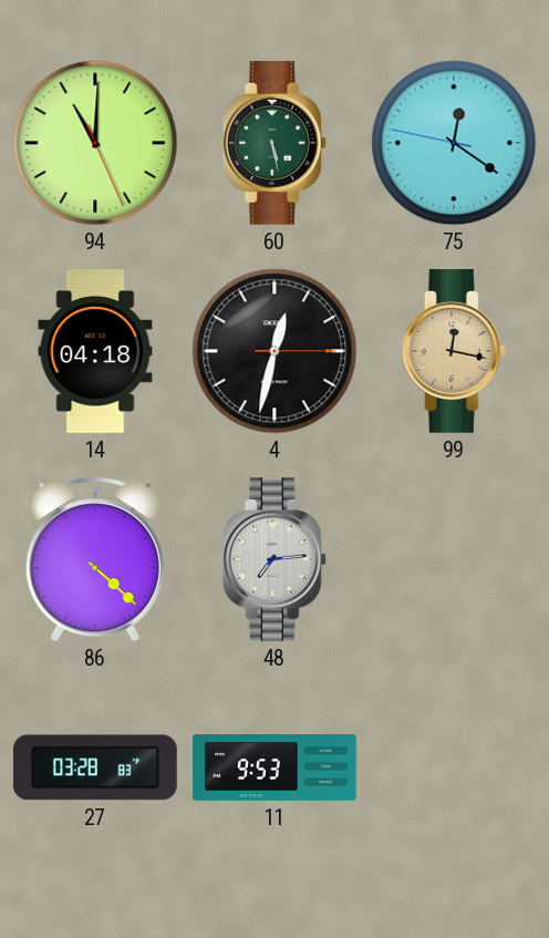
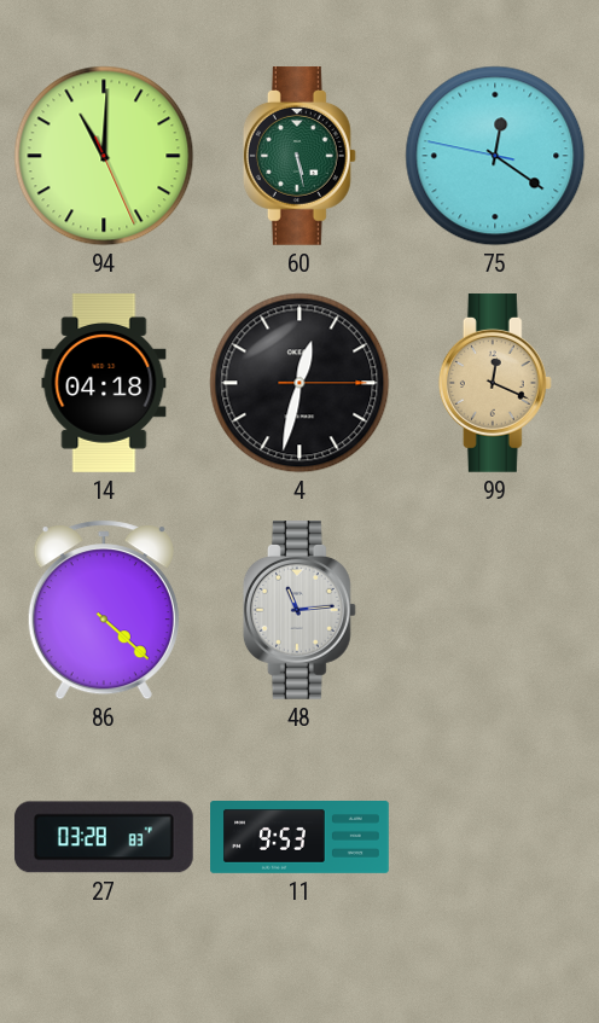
99: 12:17 -> 12:19 (495, 384)
48: 7:14 -> 11:14 (299, 611)
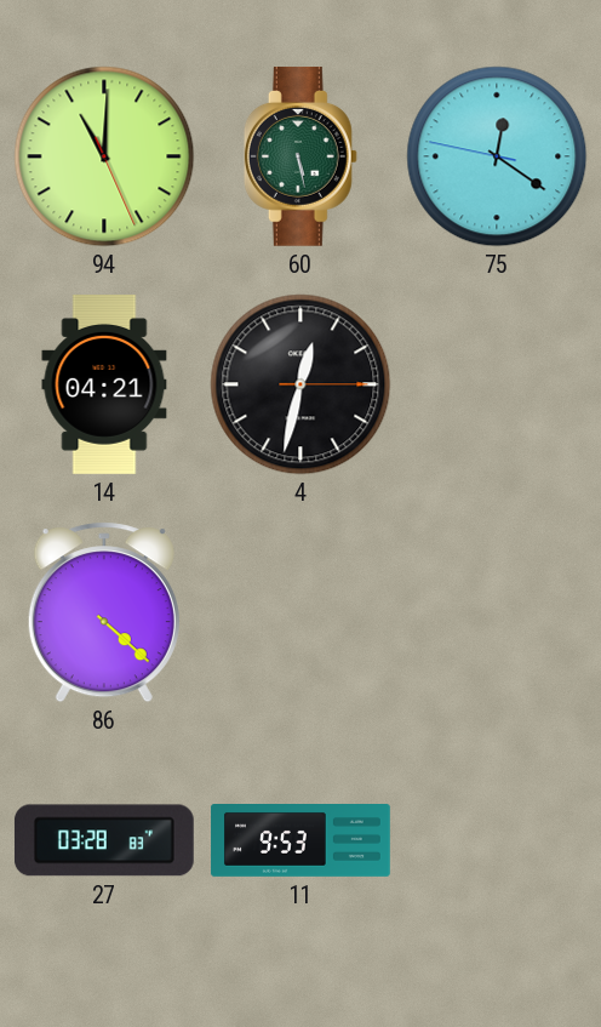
14: 04:18 -> 04:21 (104, 386)
99: 12:19 -> none (495, 384)
48: 11:14 -> none (299, 611)
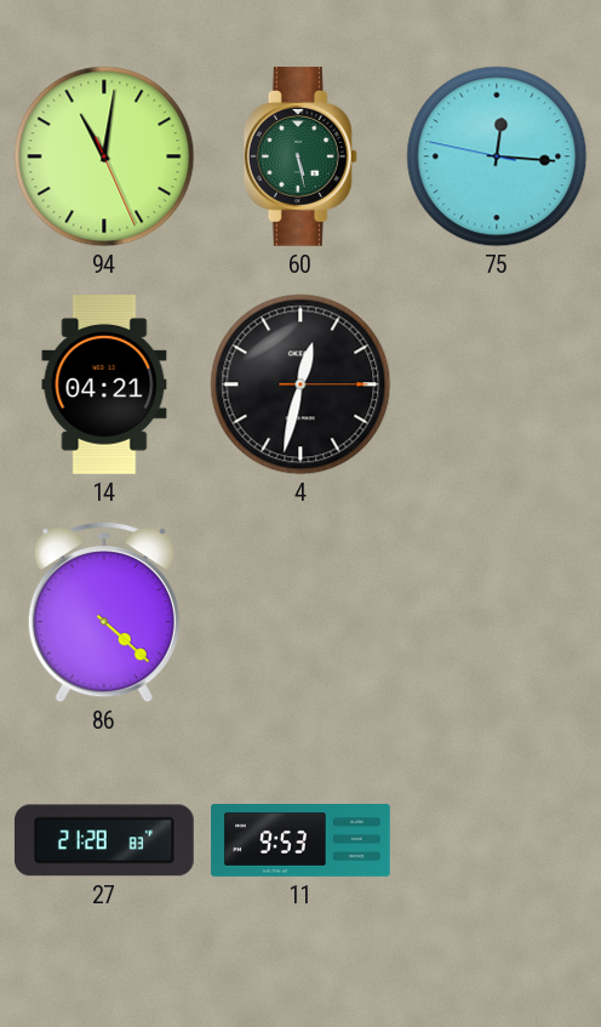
94: 11:00 -> 11:01 (104, 156)
75: 12:20 -> 12:15 (497, 156)
27: 03:28 -> 21:28 (104, 840)
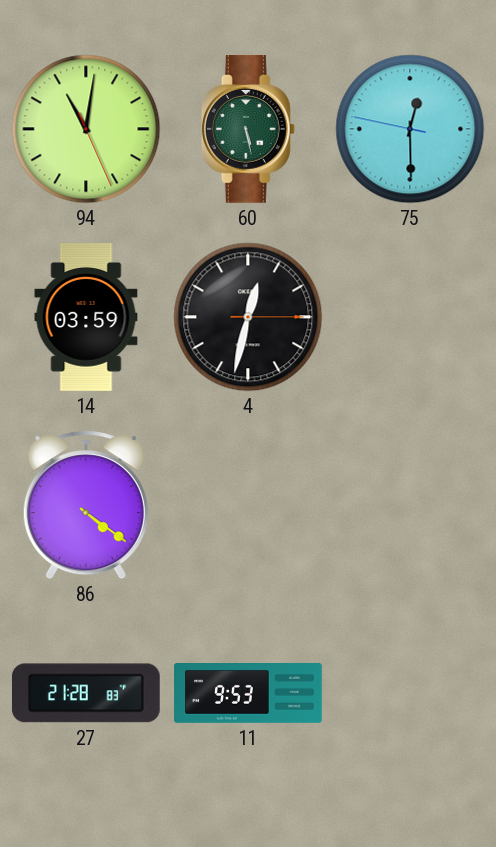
75: 12:15 -> 12:29 (410, 129)
14: 04:21 -> 03:59 (86, 318)
86: 4:22 -> 4:21 (86, 505)
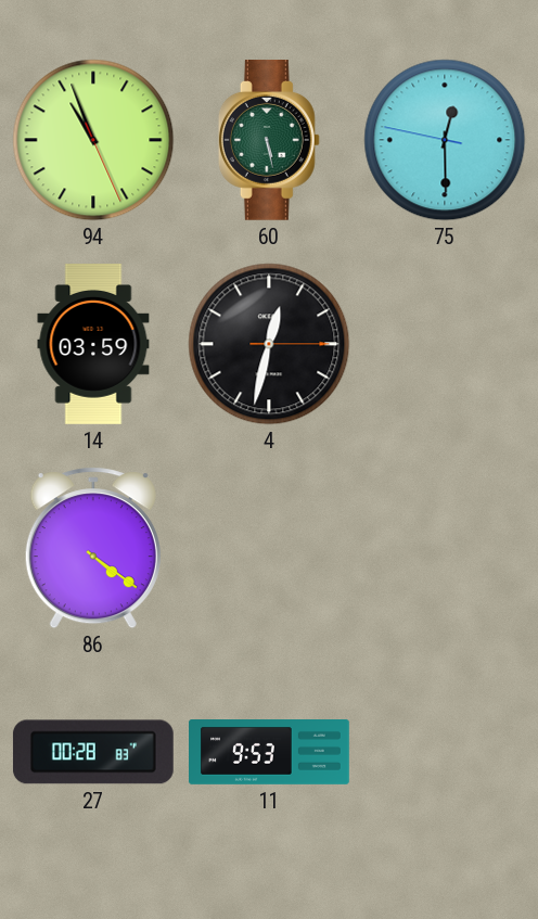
94: 11:01 -> 10:56 (93, 140)
27: 21:28 -> 00:28 (93, 752)
